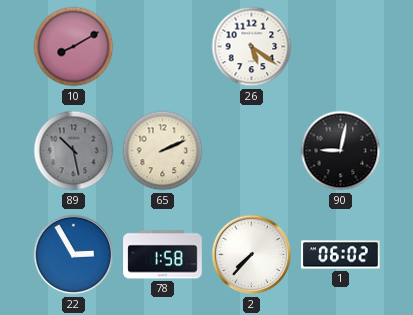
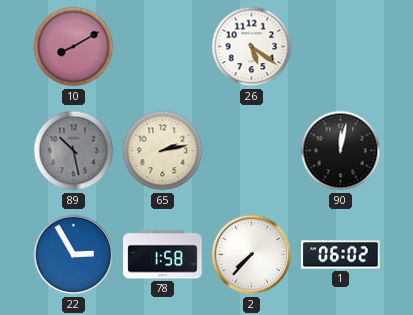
65: 2:11 -> 2:13 (163, 151)
90: 9:02 -> 12:02 (341, 151)
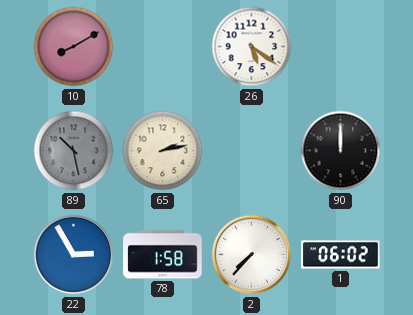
90: 12:02 -> 12:00 (341, 151)
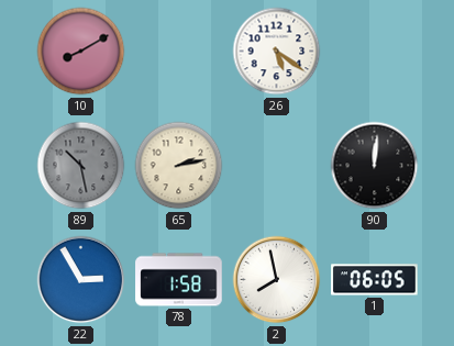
90: 12:00 -> 12:01 (375, 166)
2: 7:37 -> 7:58 (277, 280)
1: 06:02 -> 06:05 (375, 280)
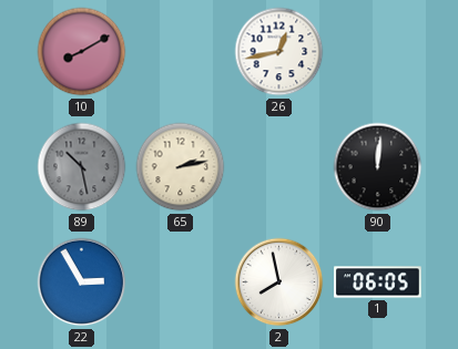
26: 5:21 -> 12:43 (279, 52)
78: 1:58 -> none (179, 280)
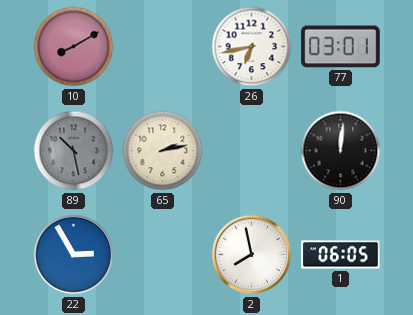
26: 12:43 -> 6:43 (252, 47)
77: none -> 03:01 (341, 47)
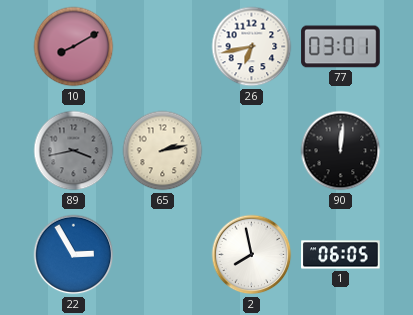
89: 10:28 -> 3:43 (74, 151)
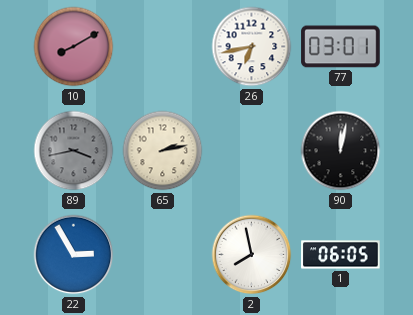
90: 12:01 -> 12:02 (341, 151)
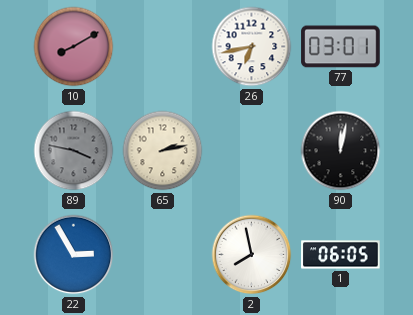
89: 3:43 -> 3:47 (74, 151)
